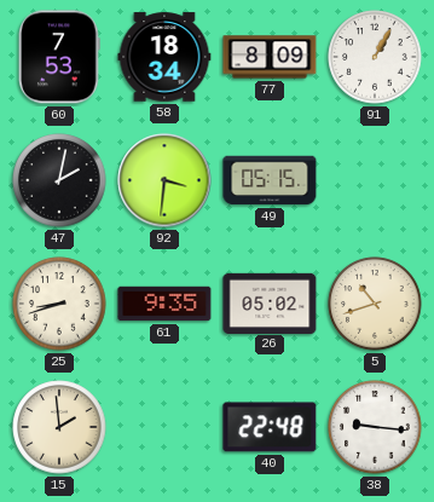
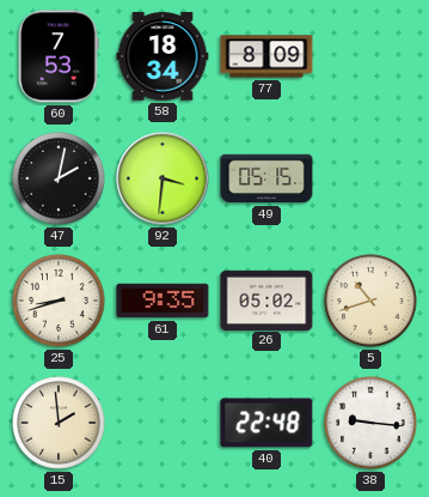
91: 1:05 -> none (375, 57)
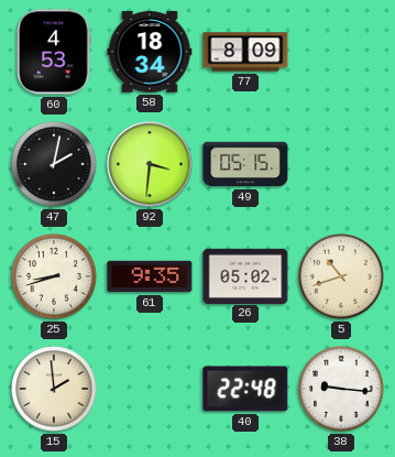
60: 7:53 -> 4:53 (54, 52)
